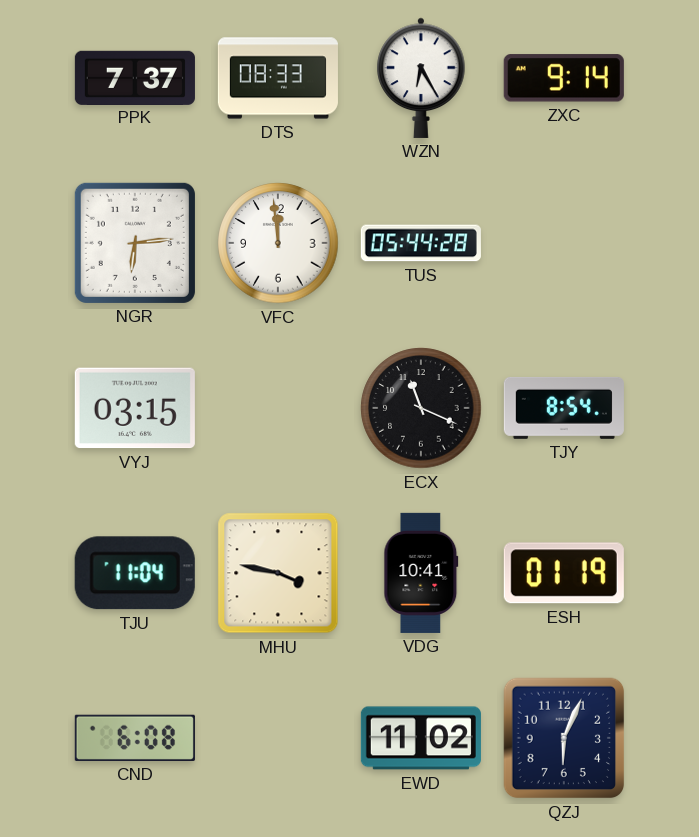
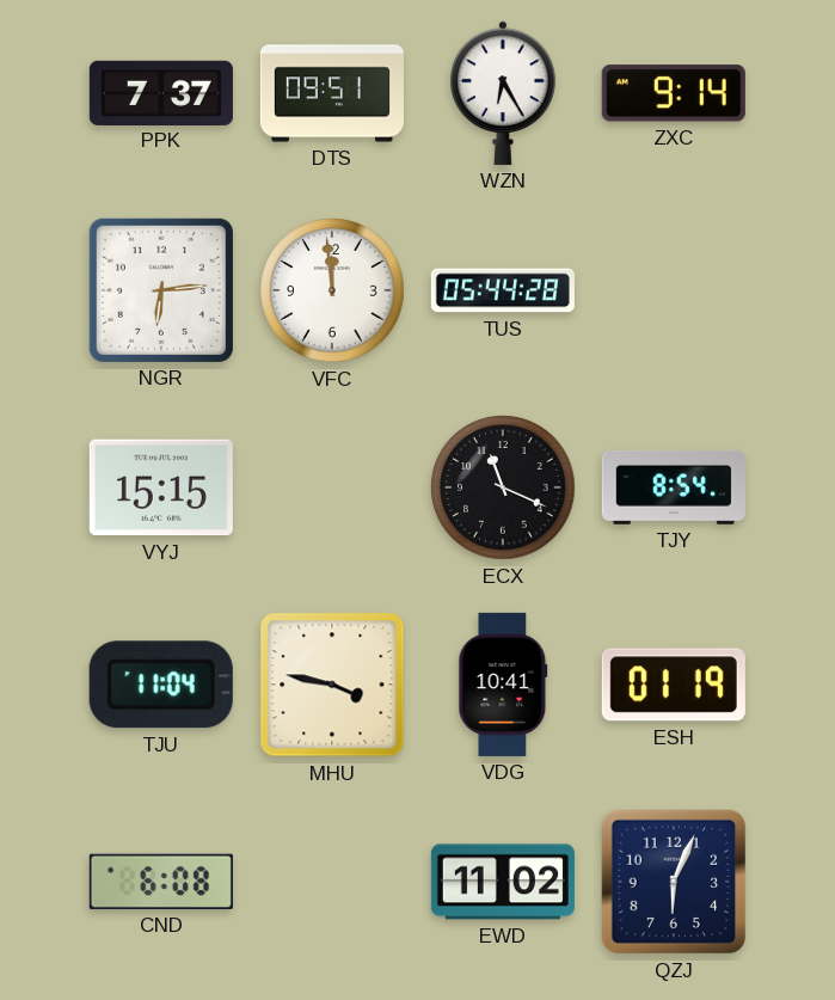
DTS: 08:33 -> 09:51 (332, 93)
VYJ: 03:15 -> 15:15 (161, 487)
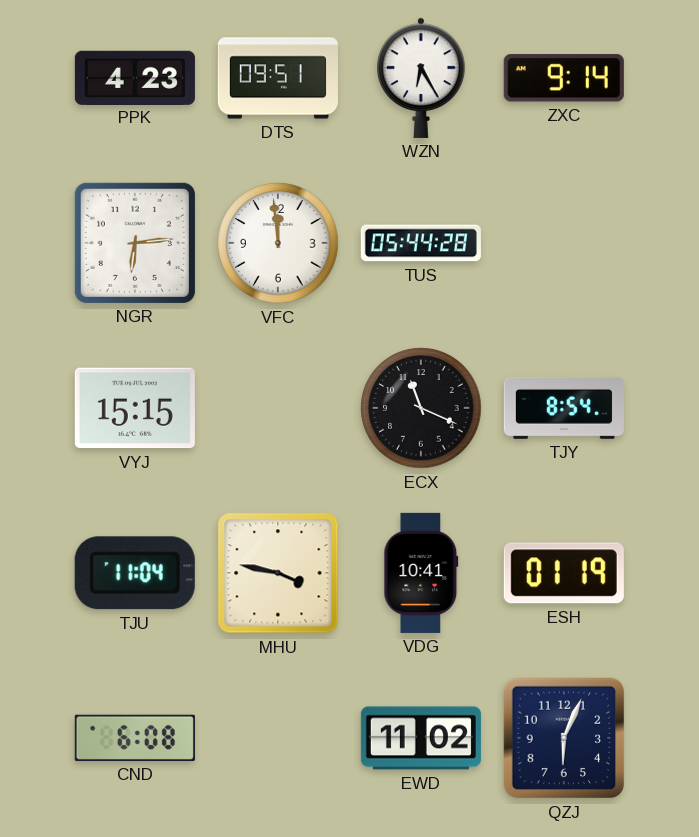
PPK: 7:37 -> 4:23 (135, 77)
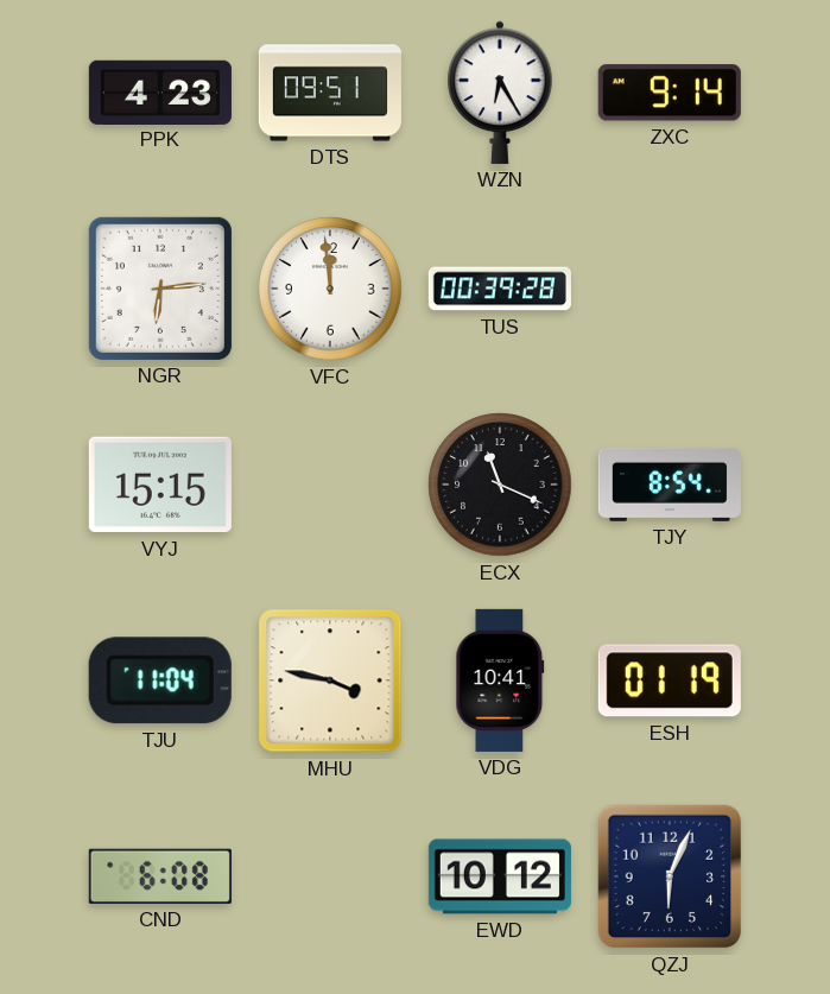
TUS: 05:44 -> 00:39 (500, 289)
EWD: 11:02 -> 10:12 (500, 876)
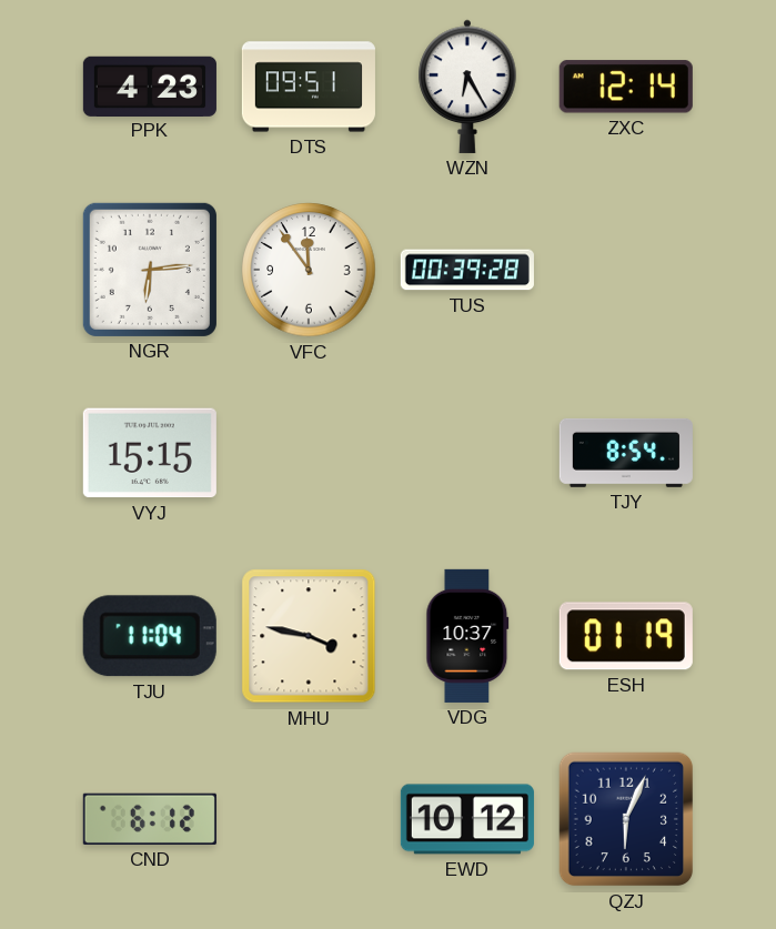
ZXC: 9:14 -> 12:14 (626, 87)
VFC: 11:59 -> 11:54 (309, 270)
ECX: 11:19 -> none (500, 485)
VDG: 10:41 -> 10:37 (467, 636)
CND: 6:08 -> 6:12 (150, 819)
